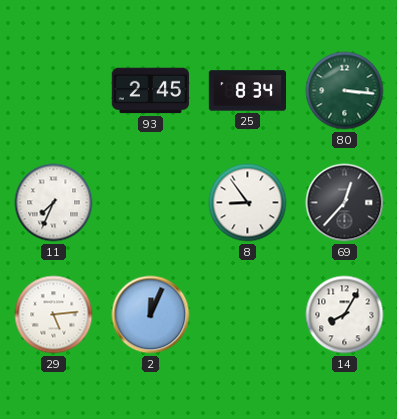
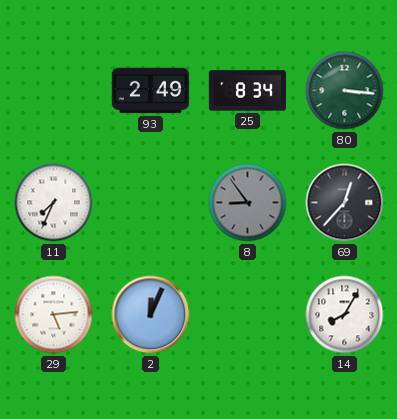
93: 2:45 -> 2:49 (151, 91)
8 dial: white -> grey (248, 203)
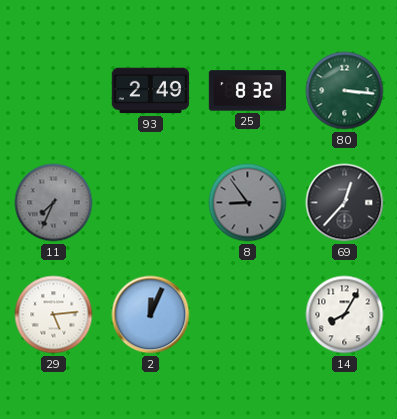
25: 8:34 -> 8:32 (248, 91)
11 dial: white -> grey (54, 203)
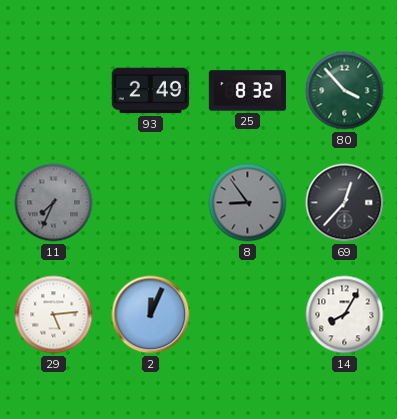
80: 3:16 -> 3:53 (345, 91)
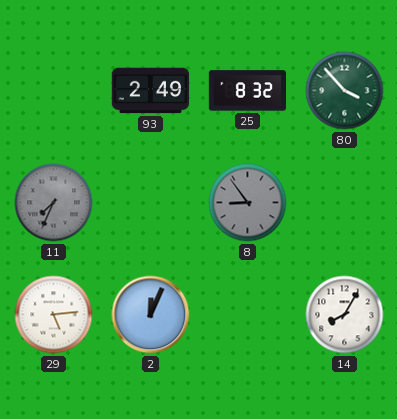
69: 12:37 -> none (345, 203)
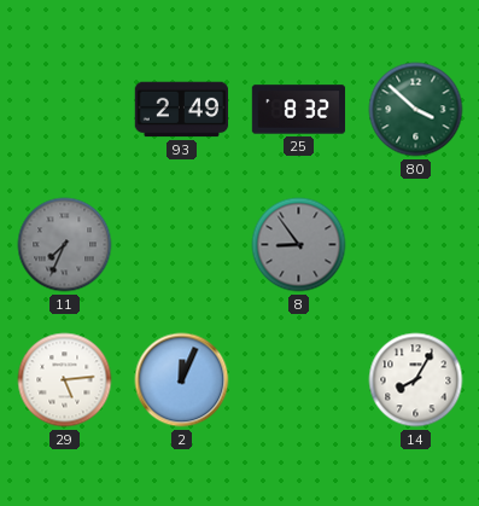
80: 3:53 -> 3:52 (416, 110)
